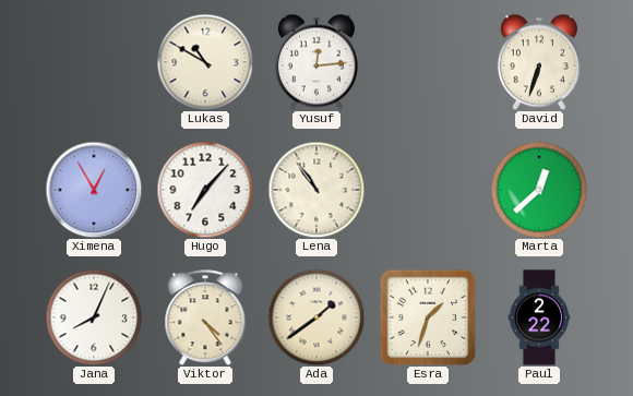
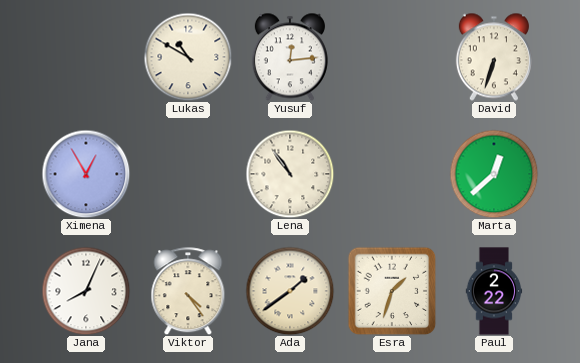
Hugo: 7:07 -> none (205, 190)
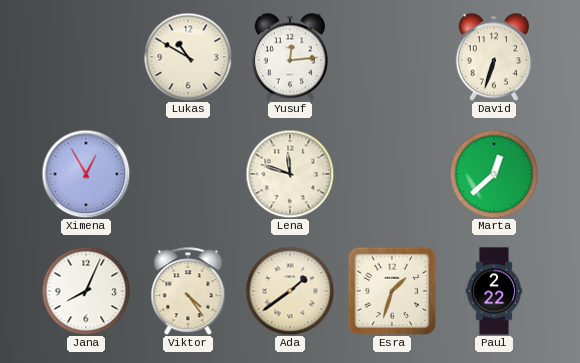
Lena: 10:54 -> 11:48 (290, 174)
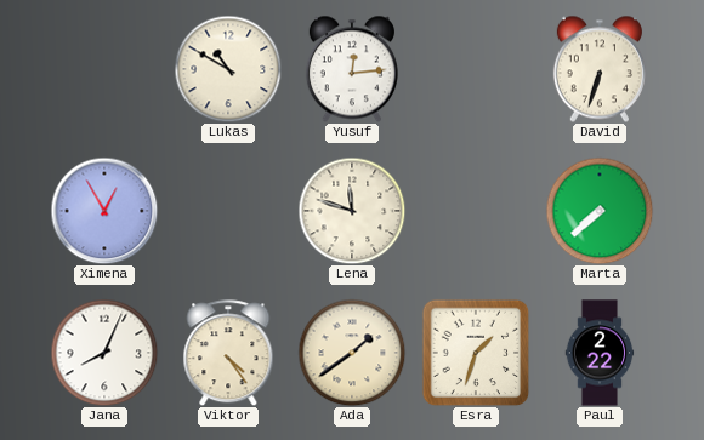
Marta: 12:38 -> 7:38 (600, 211)
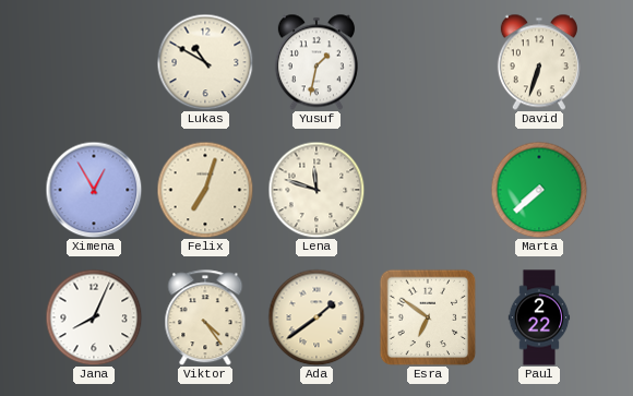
Yusuf: 12:14 -> 1:32 (316, 62)
Felix: none -> 7:03 (205, 190)
Esra: 1:33 -> 6:51 (428, 317)
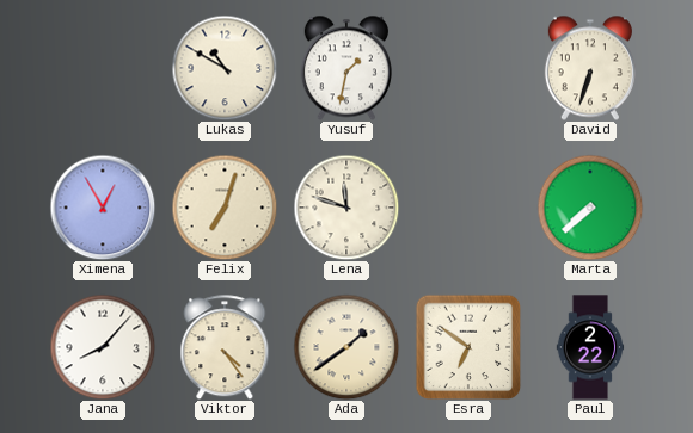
Jana: 8:04 -> 8:07 (103, 347)
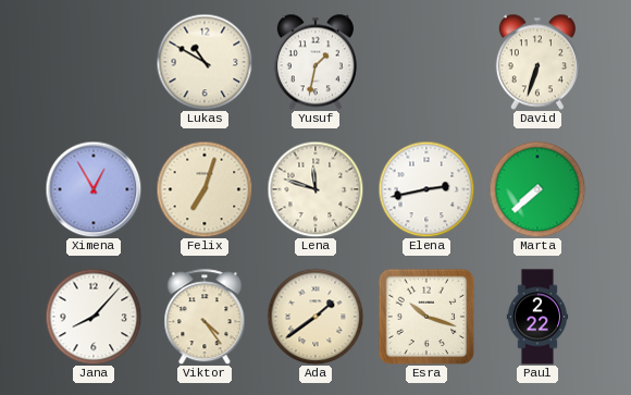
Elena: none -> 2:43 (426, 189)
Esra: 6:51 -> 10:18 (426, 317)
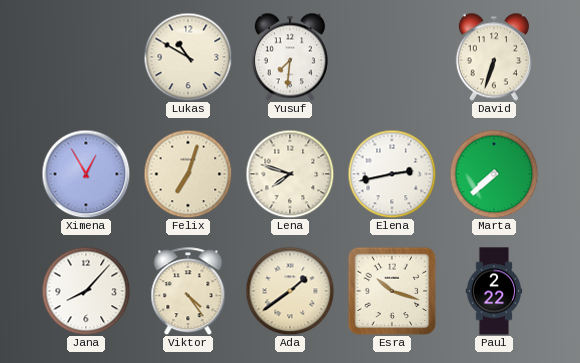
Yusuf: 1:32 -> 7:31 (290, 57)
Lena: 11:48 -> 7:48 (290, 174)
